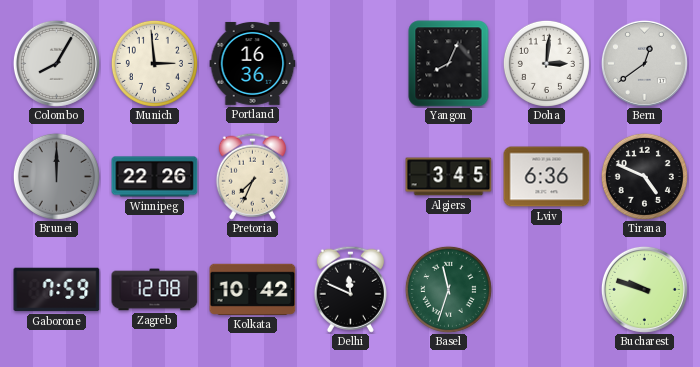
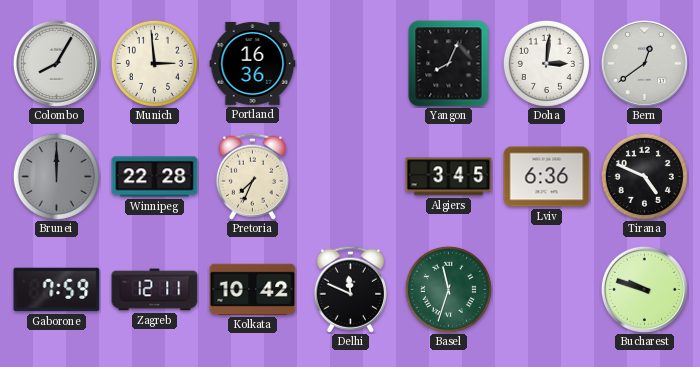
Winnipeg: 22:26 -> 22:28 (155, 177)
Zagreb: 12:08 -> 12:11 (155, 290)
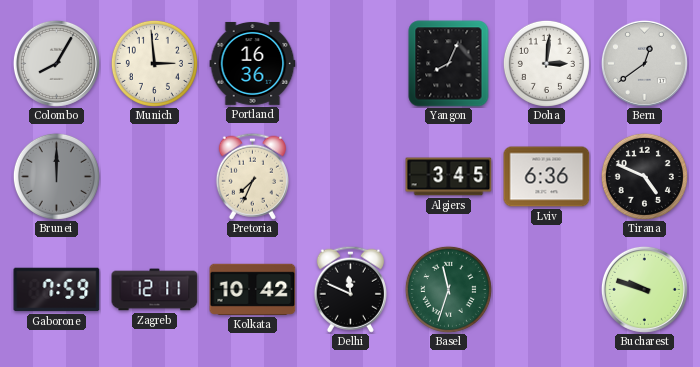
Winnipeg: 22:28 -> none (155, 177)
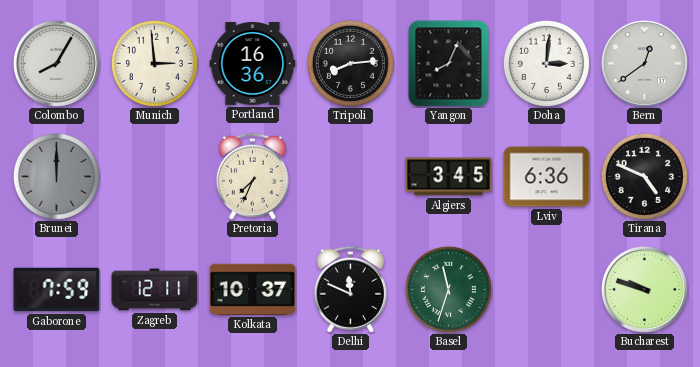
Tripoli: none -> 8:14 (350, 63)
Kolkata: 10:42 -> 10:37 (253, 289)
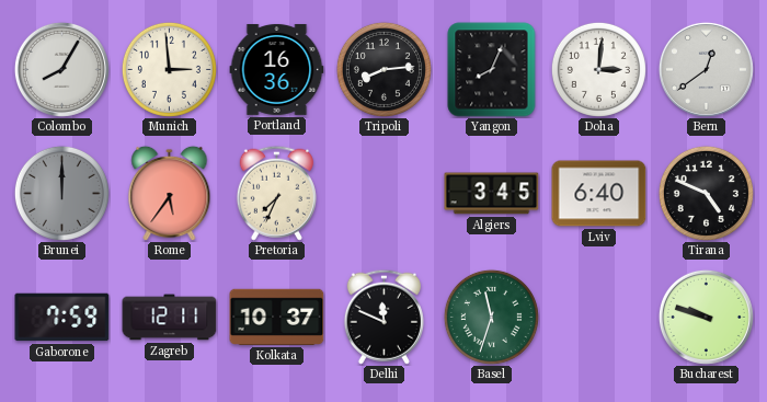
Rome: none -> 5:36 (170, 193)
Lviv: 6:36 -> 6:40 (599, 194)
